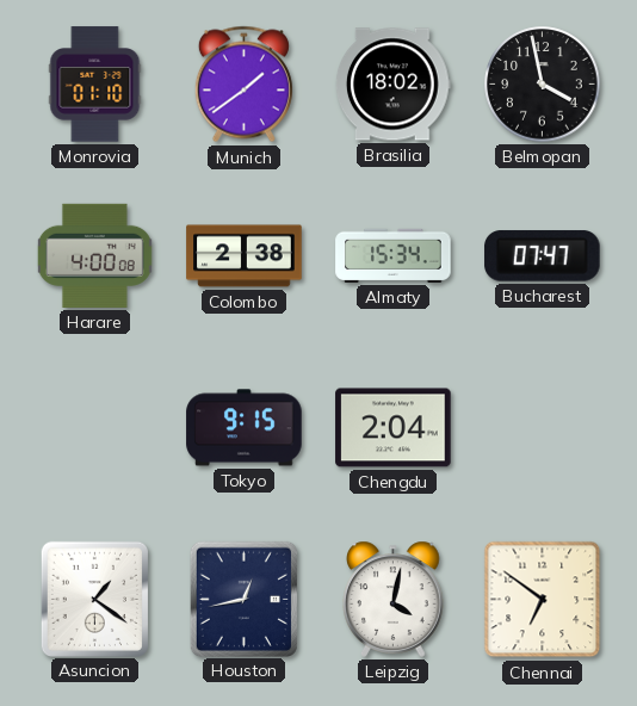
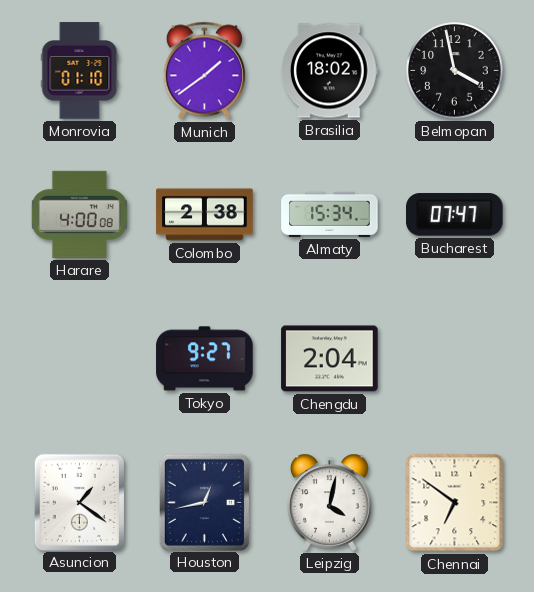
Tokyo: 9:15 -> 9:27 (205, 359)
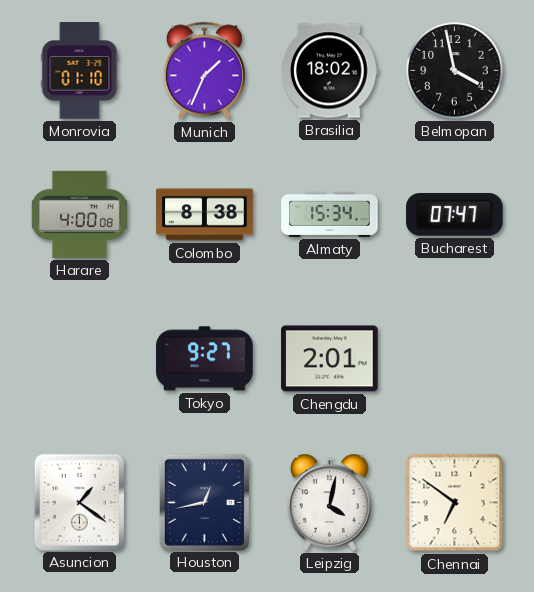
Munich: 1:39 -> 1:34 (204, 71)
Colombo: 2:38 -> 8:38 (205, 215)
Chengdu: 2:04 -> 2:01 (330, 359)
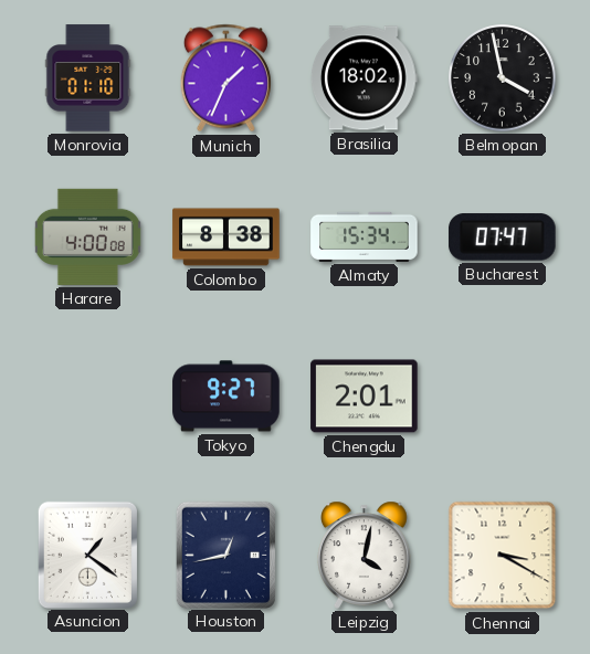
Chennai: 6:51 -> 3:20 (503, 556)
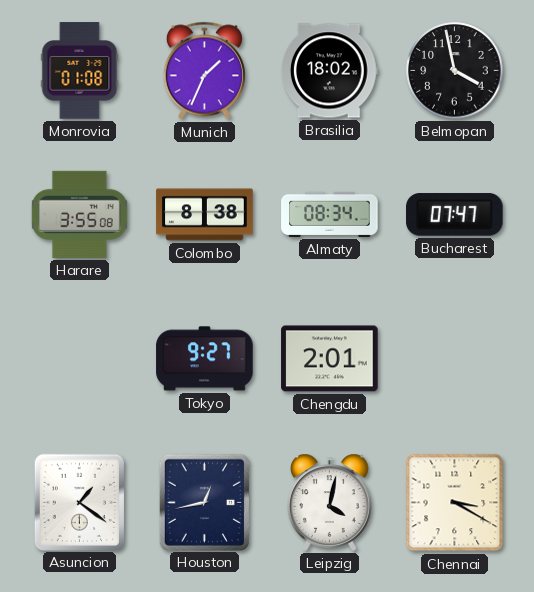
Monrovia: 01:10 -> 01:08 (80, 71)
Harare: 4:00 -> 3:55 (79, 214)
Almaty: 15:34 -> 08:34 (330, 214)
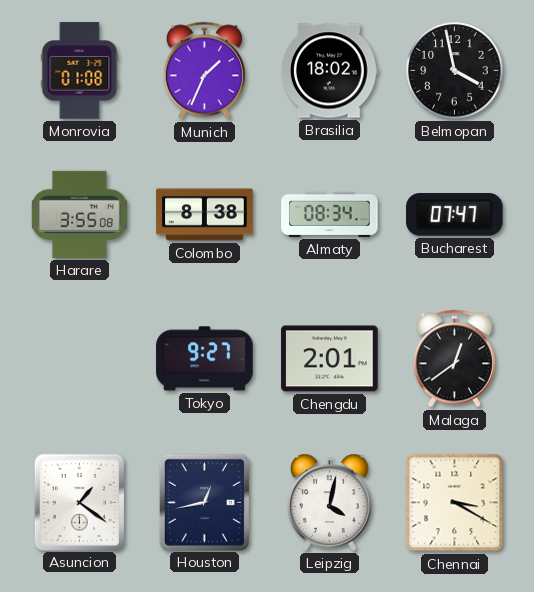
Malaga: none -> 12:39 (454, 359)
